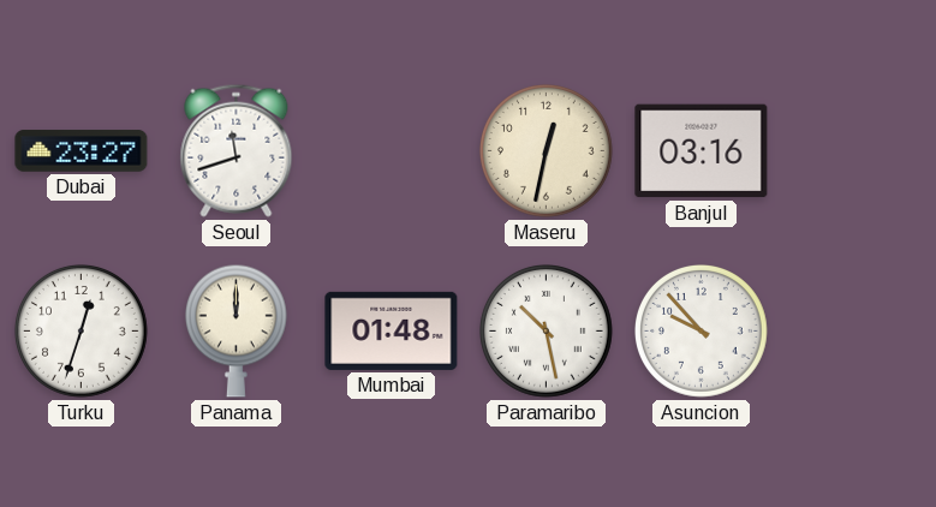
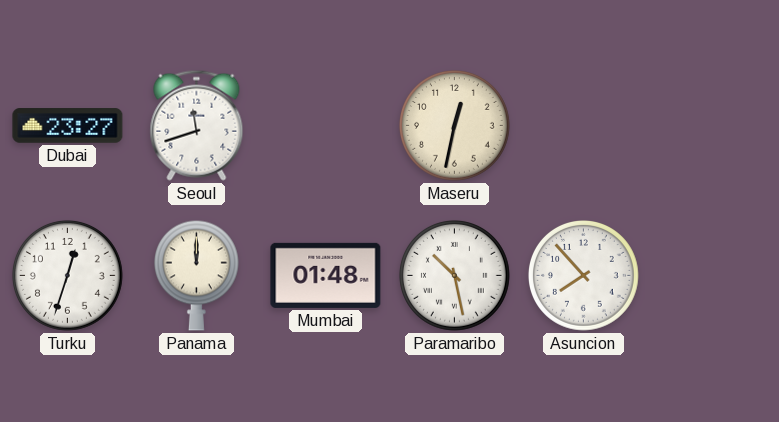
Banjul: 03:16 -> none (702, 151)
Asuncion: 9:53 -> 7:53 (584, 276)
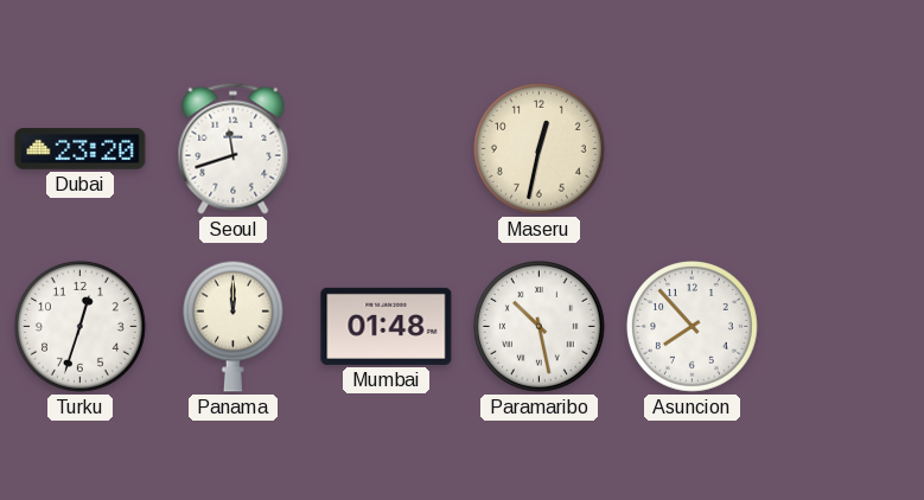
Dubai: 23:27 -> 23:20 (81, 149)
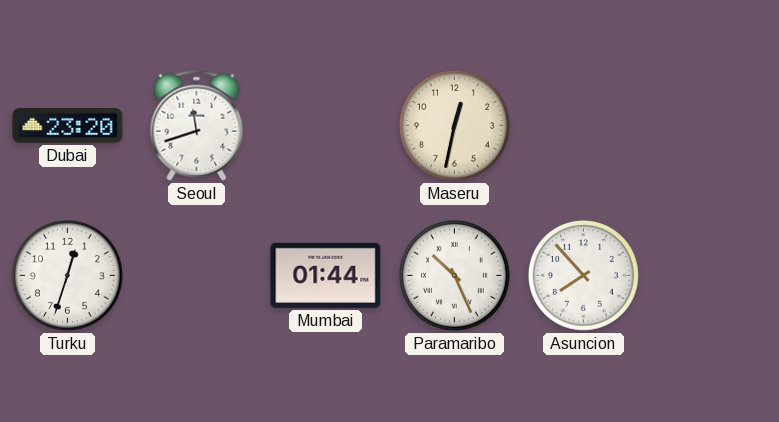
Panama: 12:00 -> none (232, 326)
Mumbai: 01:48 -> 01:44 (326, 275)
Paramaribo: 10:28 -> 10:26 (455, 276)
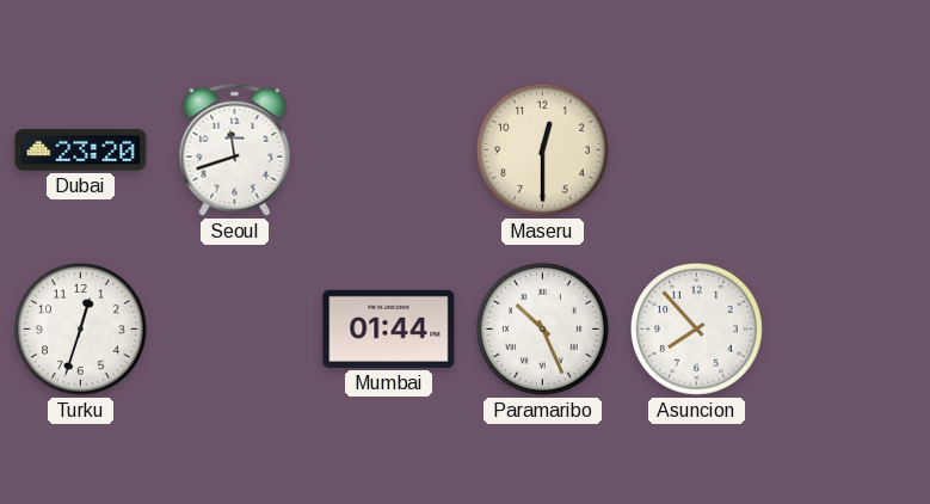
Maseru: 12:32 -> 12:30 (543, 150)
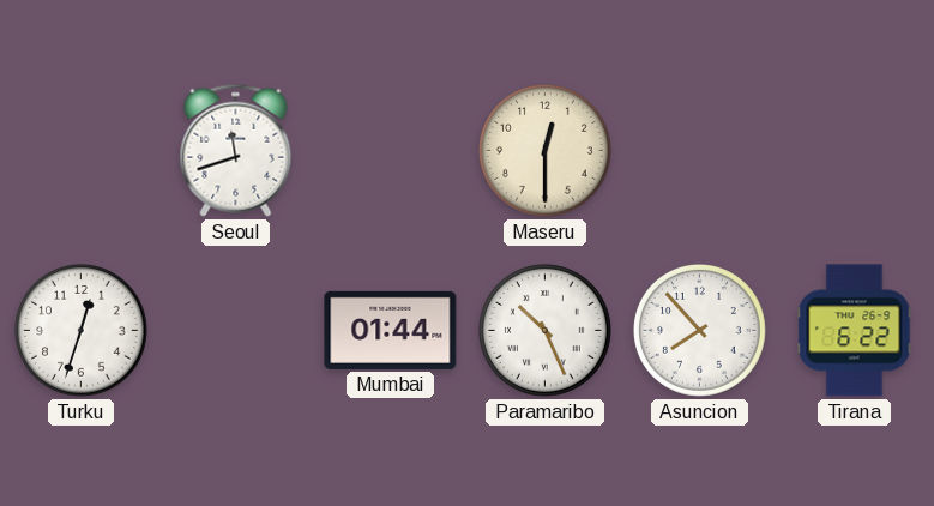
Dubai: 23:20 -> none (81, 150)
Tirana: none -> 6:22 (855, 331)
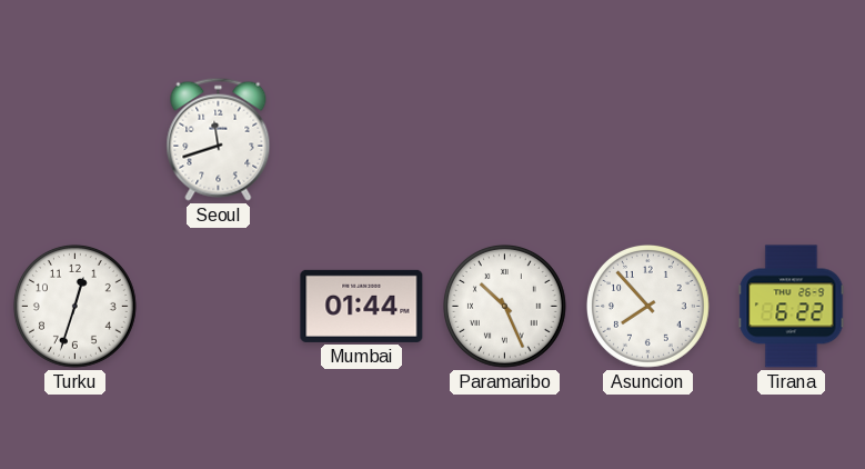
Maseru: 12:30 -> none (546, 151)
